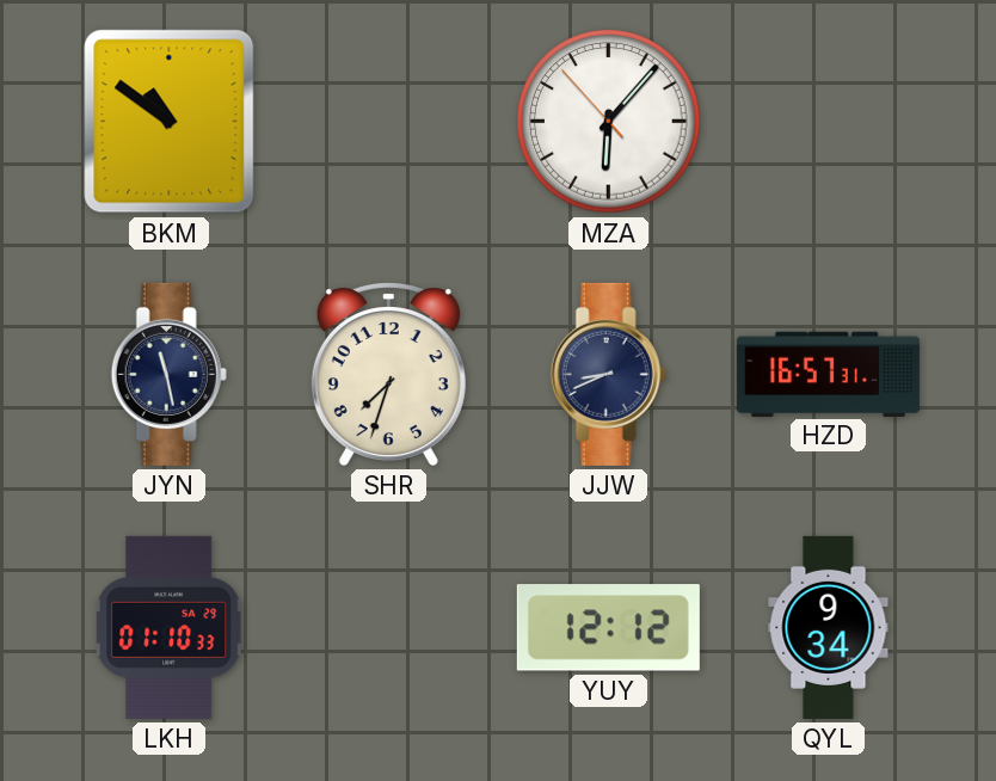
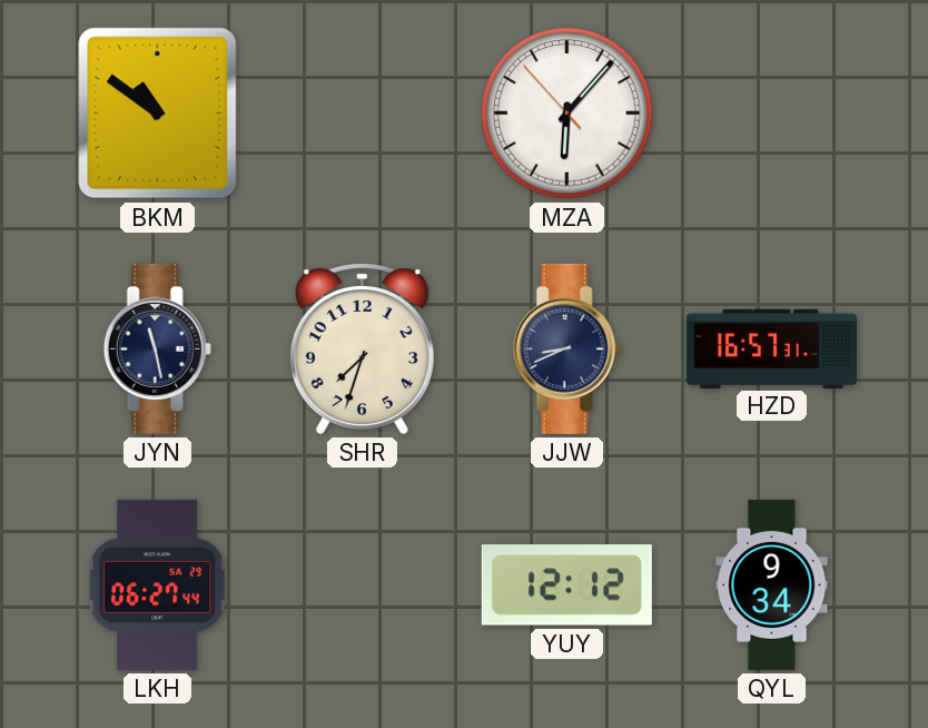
LKH: 01:10 -> 06:27 (158, 584)
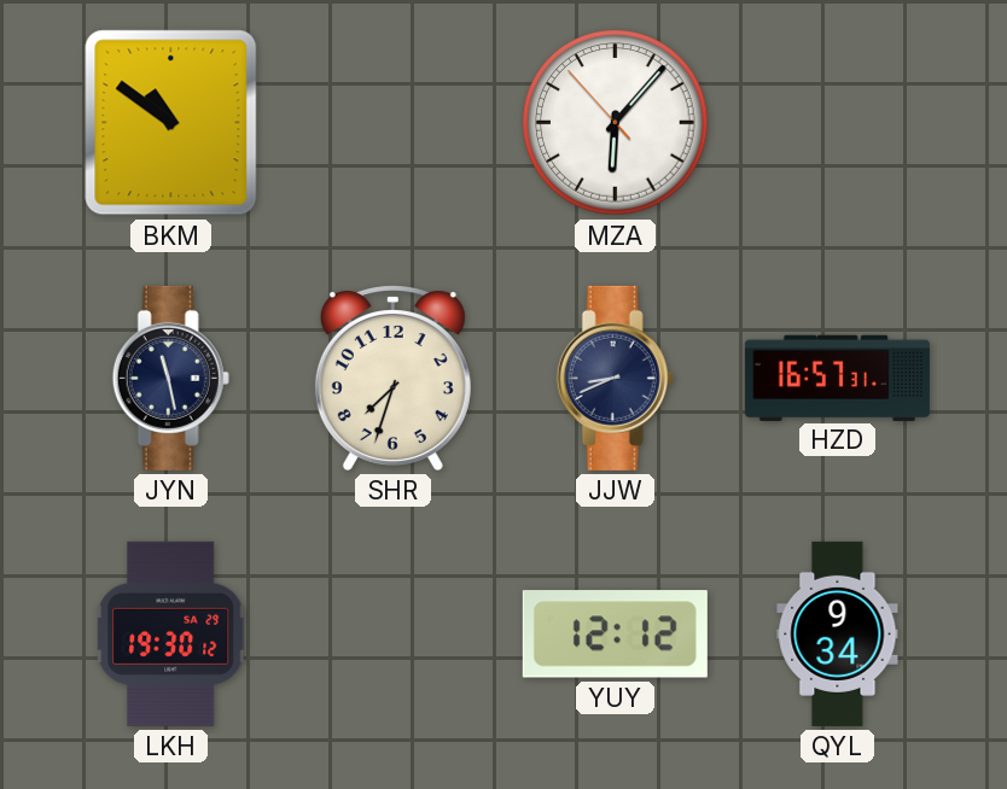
LKH: 06:27 -> 19:30 (171, 633)
